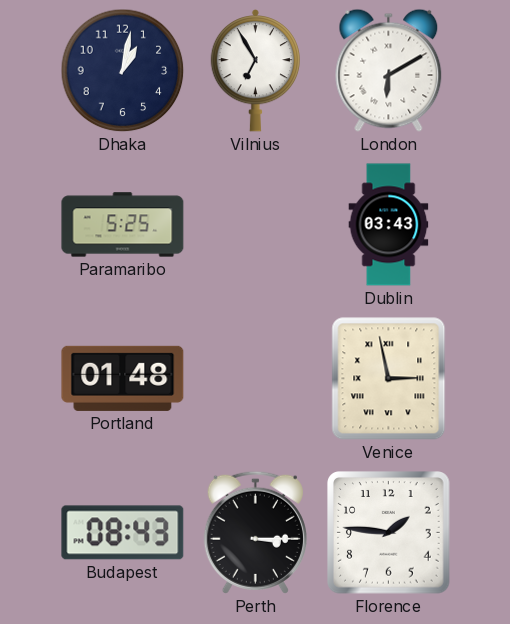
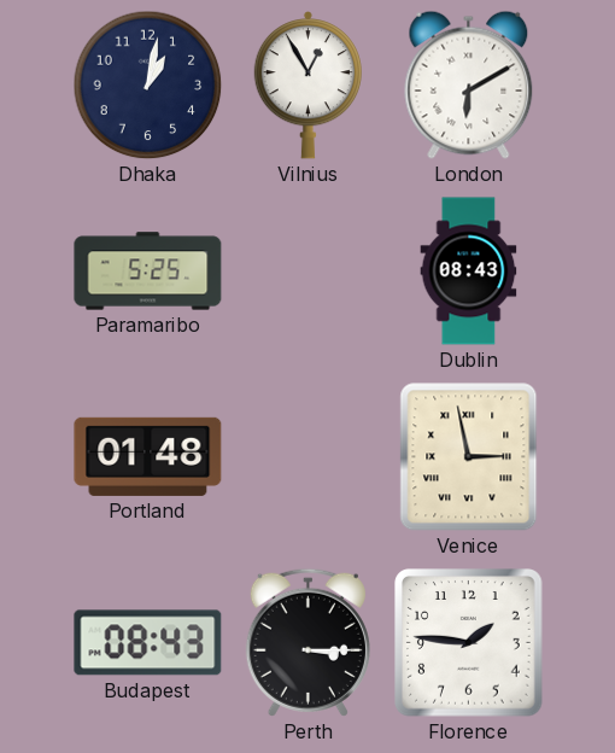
Vilnius: 6:55 -> 12:55 (307, 86)
Dublin: 03:43 -> 08:43 (469, 272)
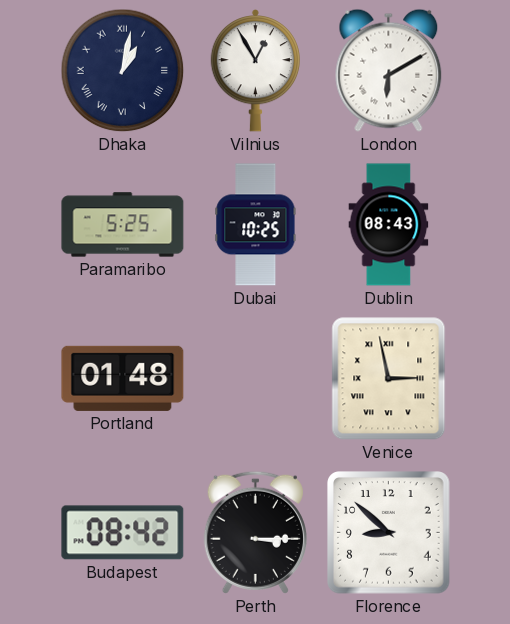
Dhaka numerals: Arabic -> Roman (123, 71)
Dubai: none -> 10:25 (256, 225)
Budapest: 08:43 -> 08:42 (123, 533)
Florence: 1:46 -> 8:52 (389, 533)
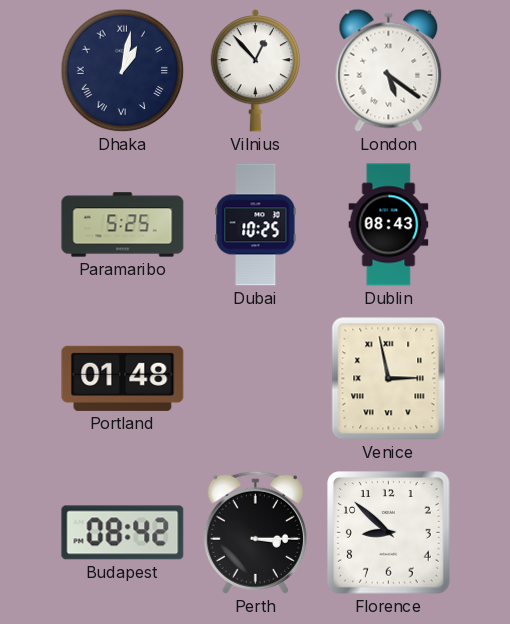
Vilnius: 12:55 -> 12:53 (255, 71)
London: 6:10 -> 5:21 (389, 70)
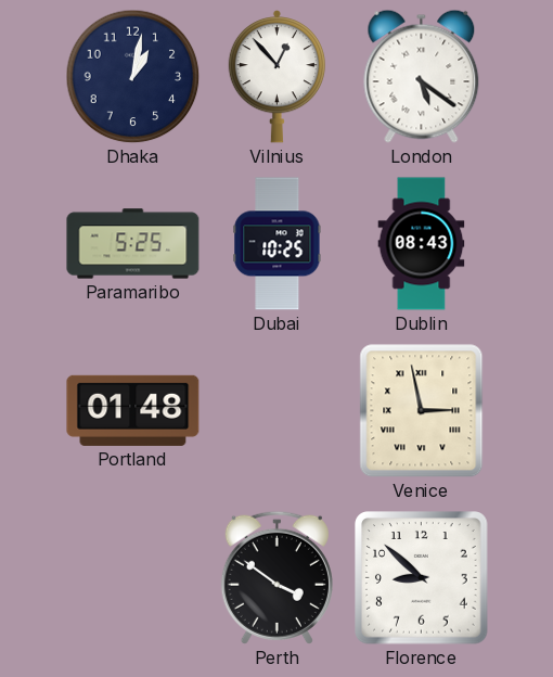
Dhaka numerals: Roman -> Arabic (133, 77)
Budapest: 08:42 -> none (123, 533)
Perth: 3:15 -> 3:51 (276, 577)
